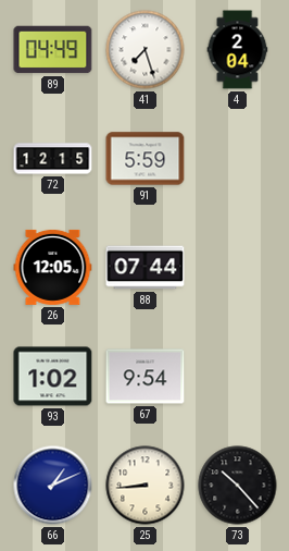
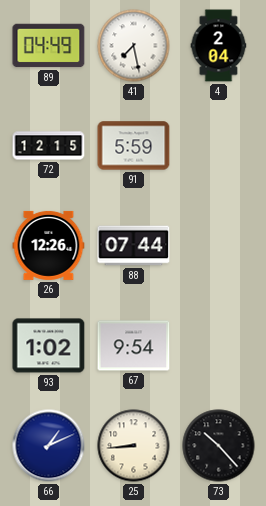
41: 7:27 -> 7:28 (134, 46)
26: 12:05 -> 12:26 (49, 245)
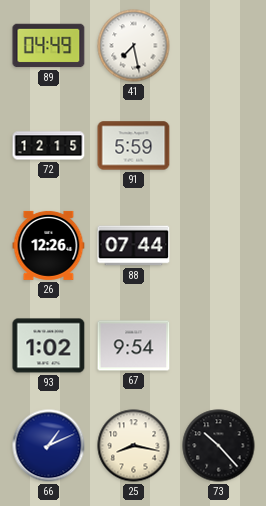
4: 2:04 -> none (219, 46)
25: 8:44 -> 8:17 (134, 446)
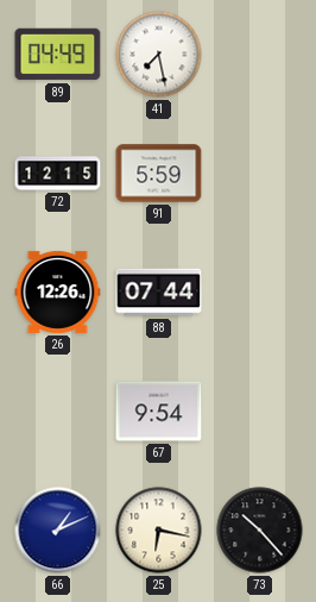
93: 1:02 -> none (49, 346)
25: 8:17 -> 6:17 (159, 531)
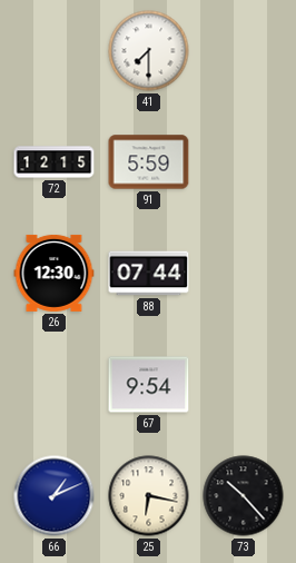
89: 04:49 -> none (58, 55)
41: 7:28 -> 7:30 (149, 51)
26: 12:26 -> 12:30 (55, 273)
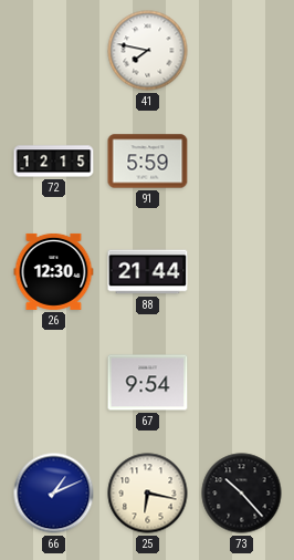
41: 7:30 -> 7:47 (148, 51)
88: 07:44 -> 21:44 (148, 272)
